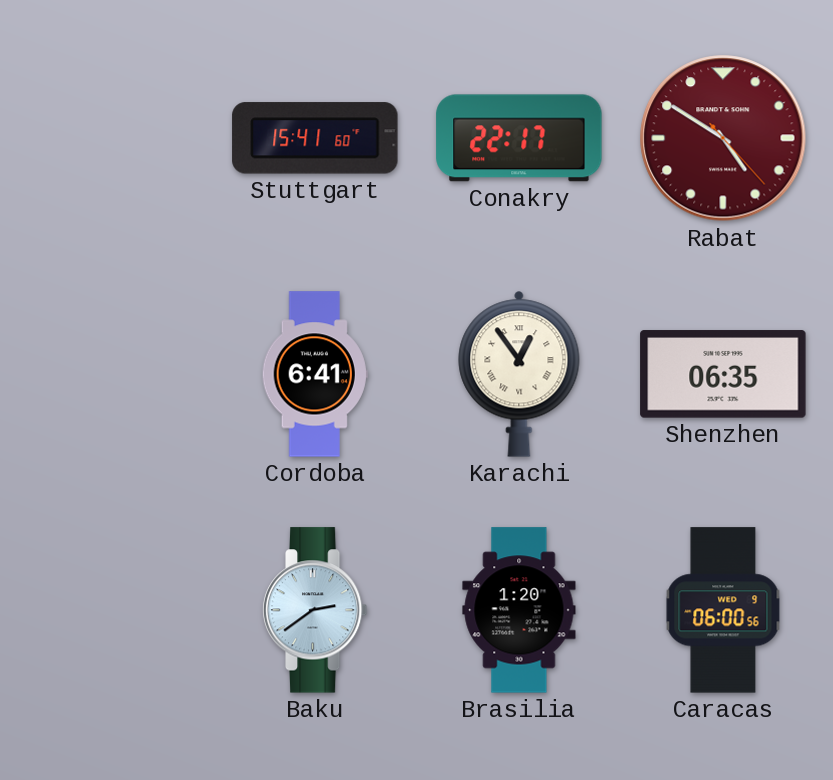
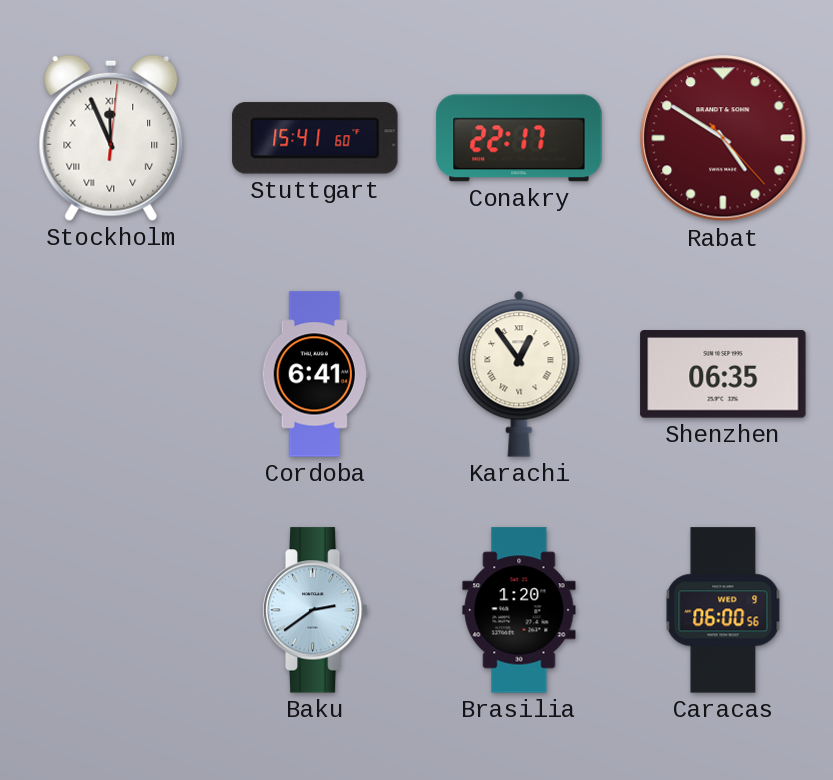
Stockholm: none -> 11:56 (111, 138)
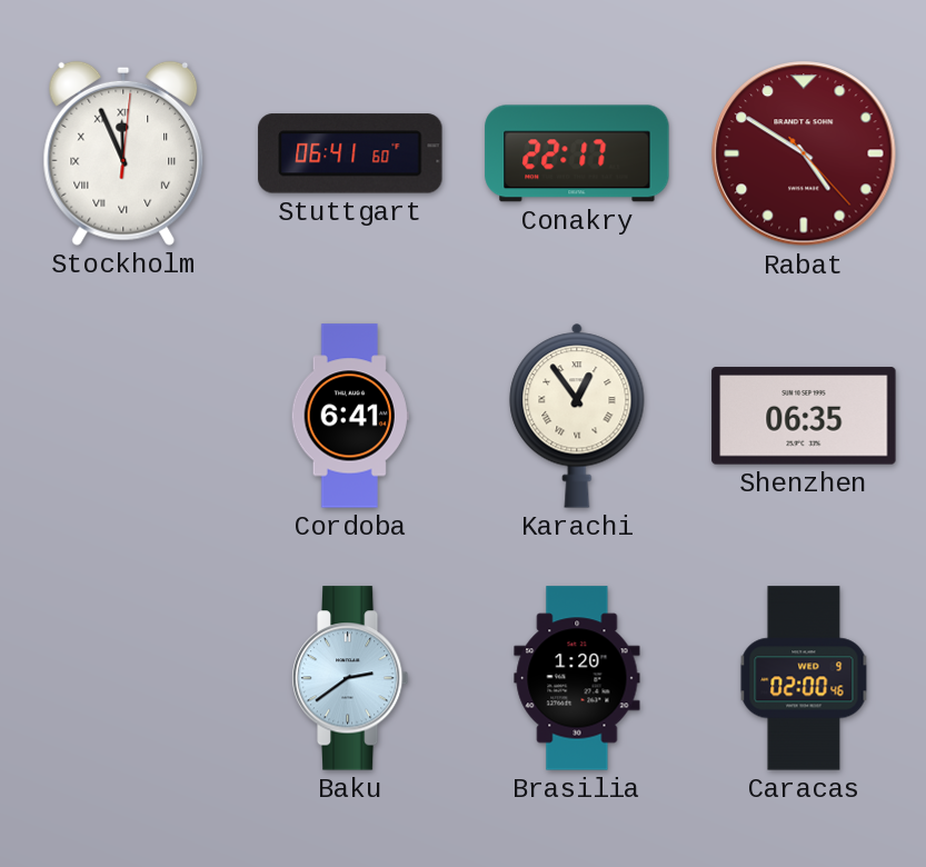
Stuttgart: 15:41 -> 06:41 (350, 153)
Caracas: 06:00 -> 02:00 (804, 678)
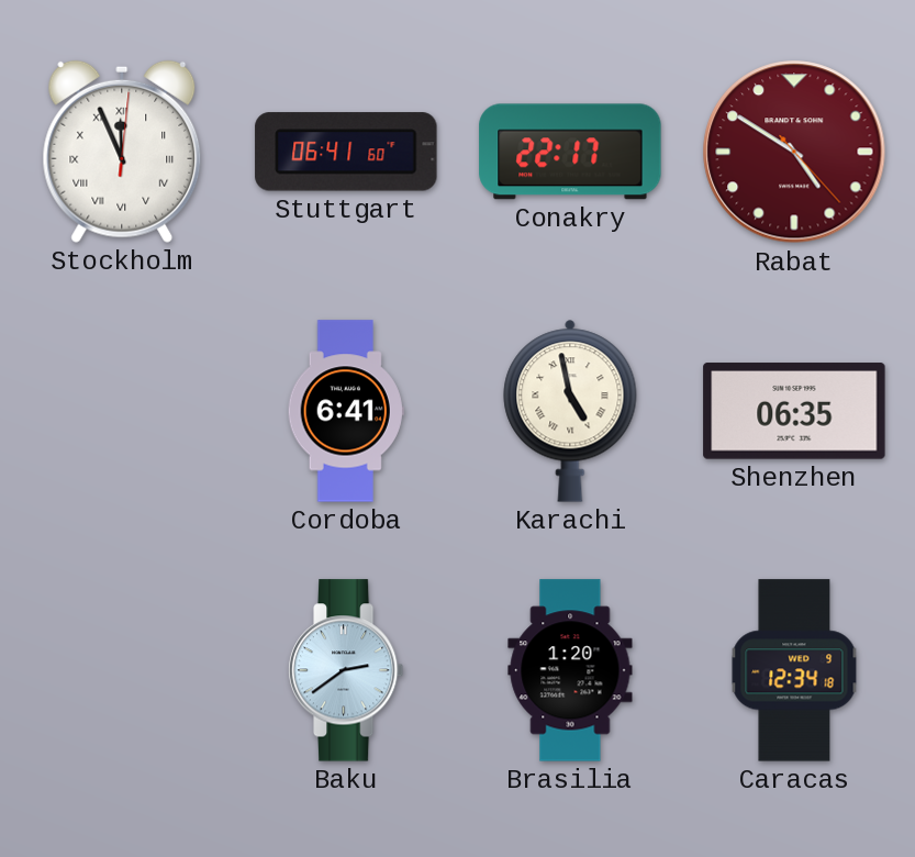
Karachi: 12:54 -> 4:58 (570, 411)
Caracas: 02:00 -> 12:34 (794, 670)
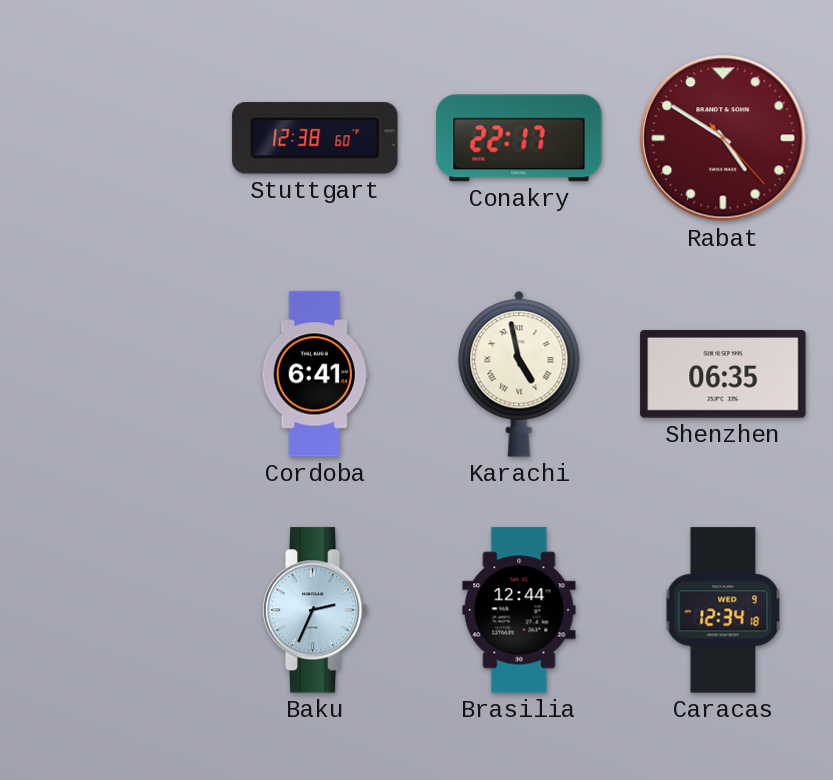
Stockholm: 11:56 -> none (122, 152)
Stuttgart: 06:41 -> 12:38 (315, 138)
Baku: 2:39 -> 2:34 (315, 610)
Brasilia: 1:20 -> 12:44 (519, 610)
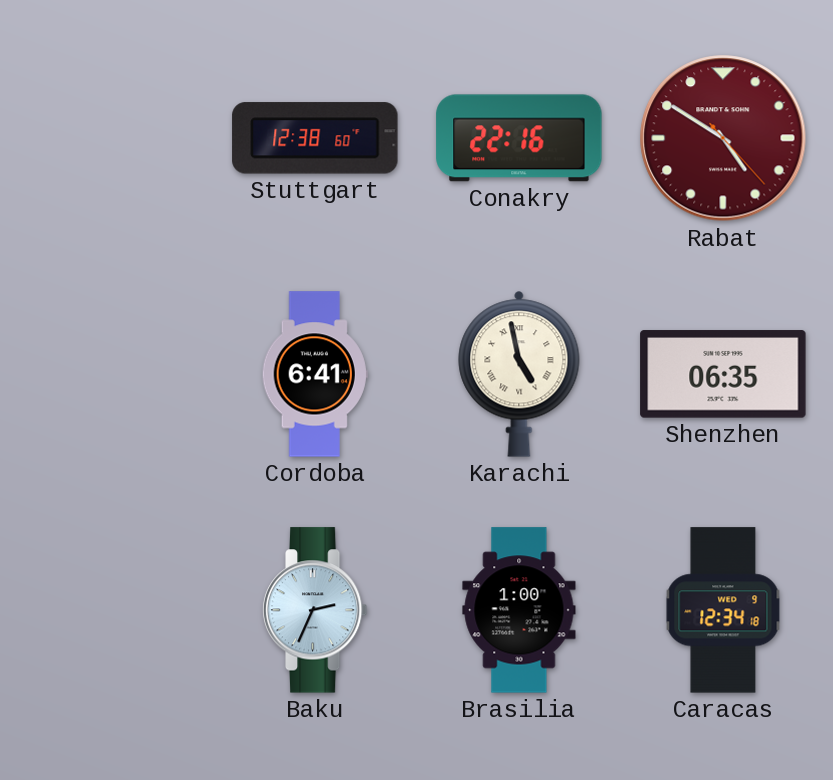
Conakry: 22:17 -> 22:16 (519, 138)
Brasilia: 12:44 -> 1:00 (519, 610)
